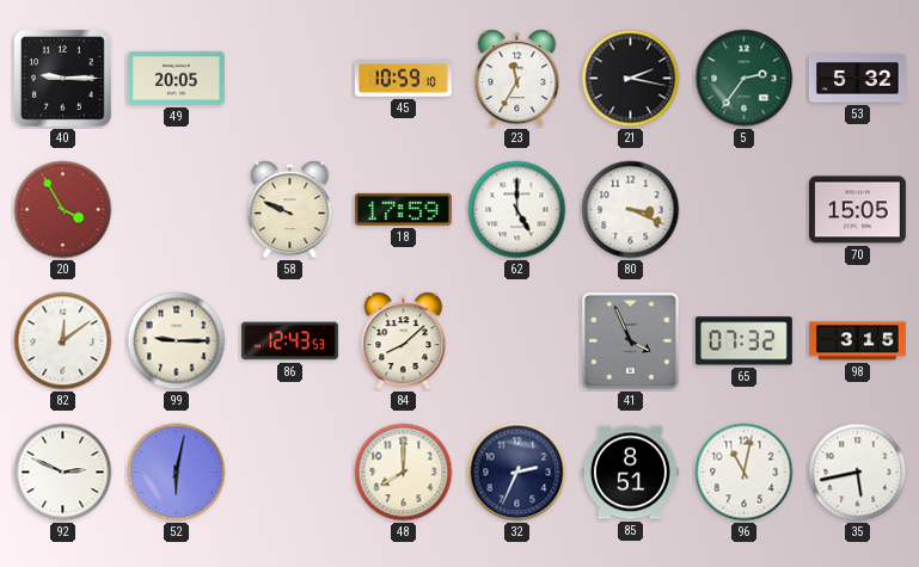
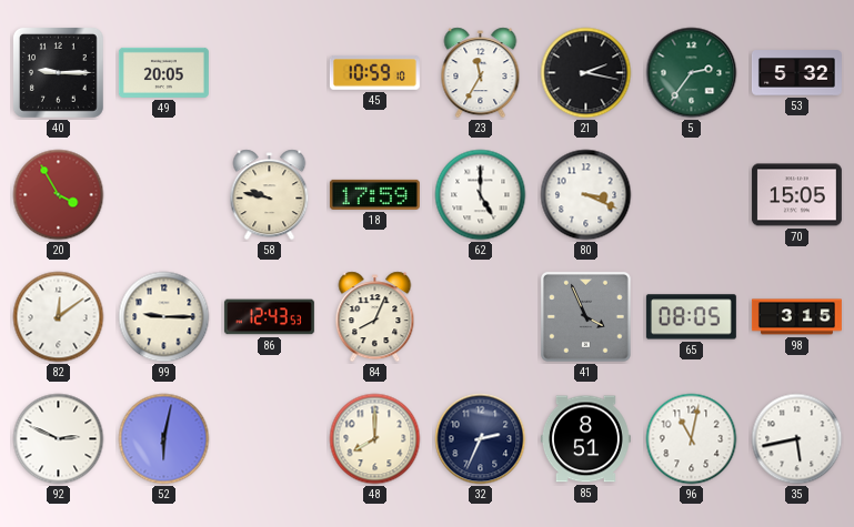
58: 9:49 -> 9:47 (270, 195)
84: 8:08 -> 8:04 (375, 317)
65: 07:32 -> 08:05 (691, 317)
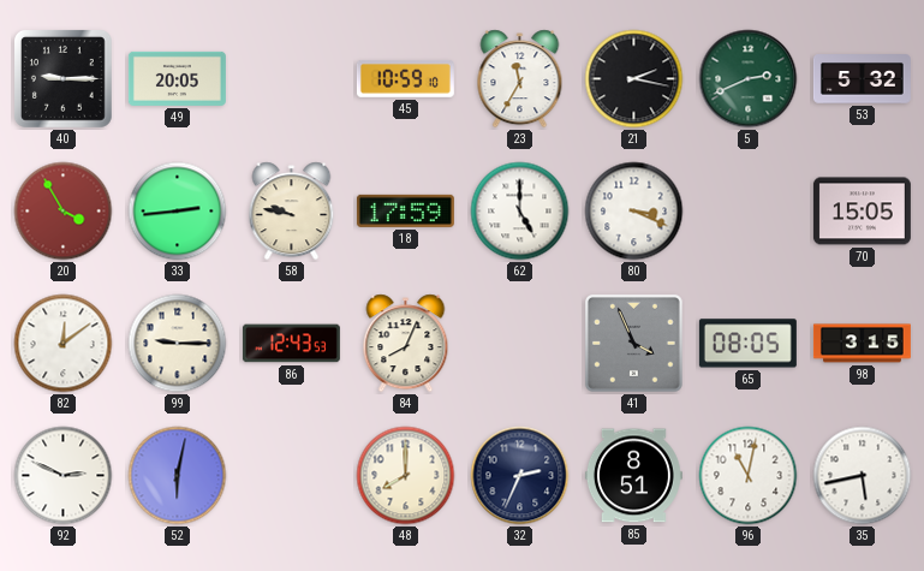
5: 2:36 -> 2:41 (749, 79)
33: none -> 2:44 (178, 212)
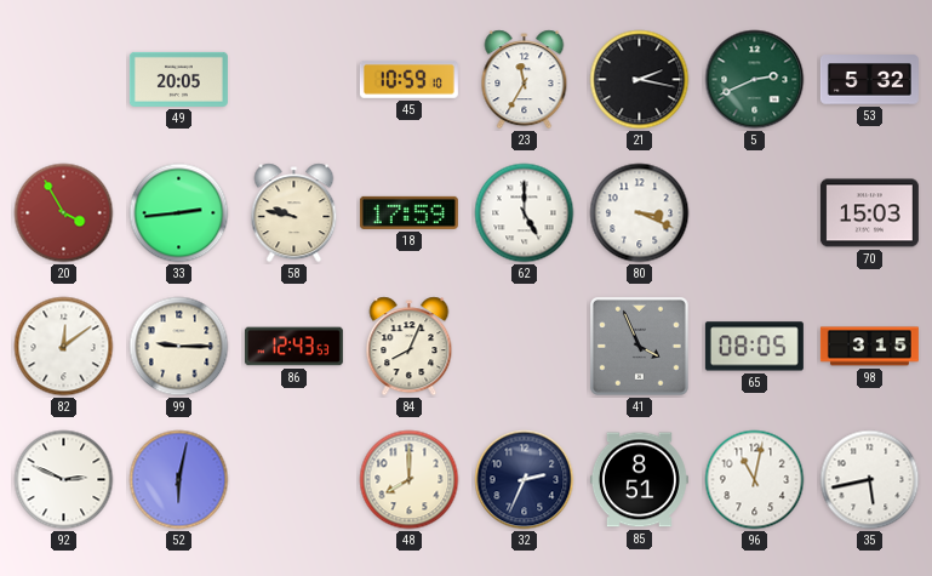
40: 9:15 -> none (62, 78)
70: 15:05 -> 15:03 (869, 213)
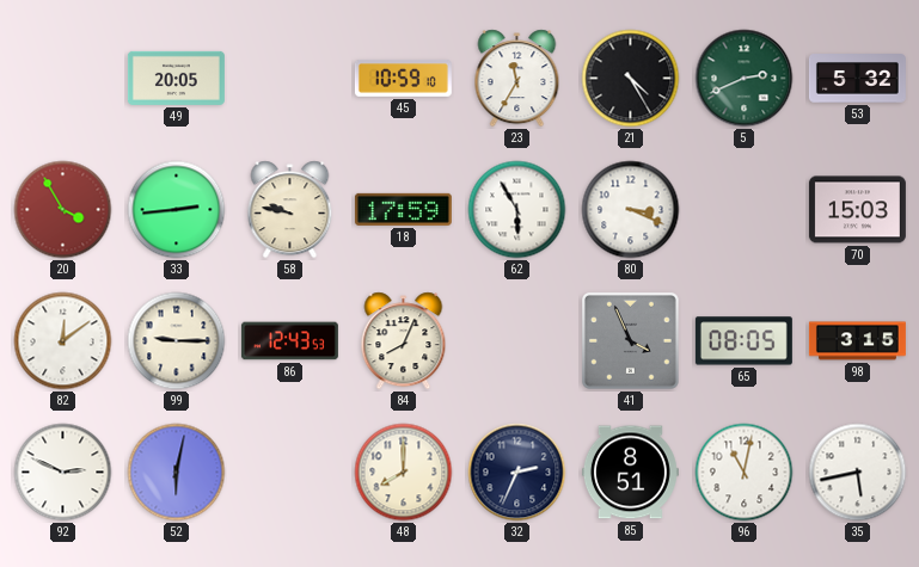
21: 2:17 -> 4:25 (631, 79)
62: 5:00 -> 5:55 (517, 210)
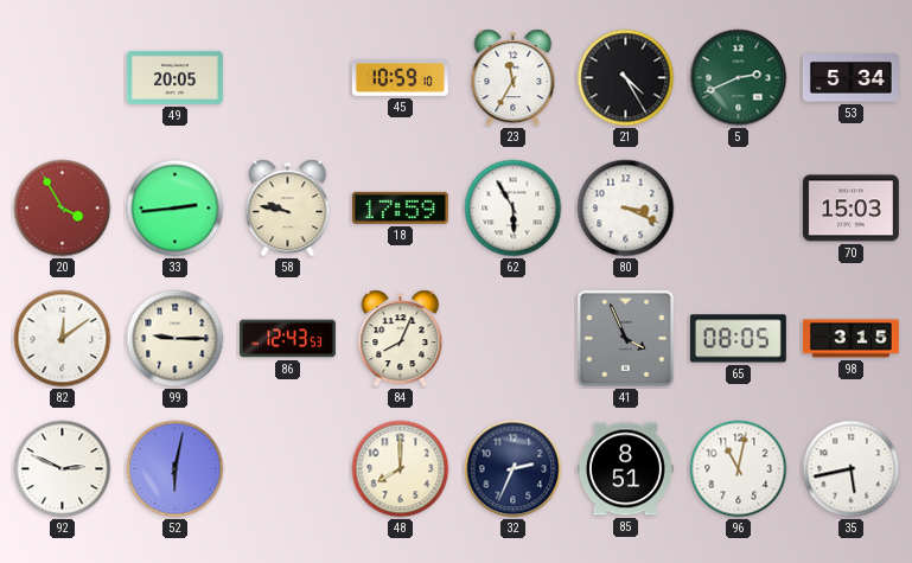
53: 5:32 -> 5:34 (850, 78)
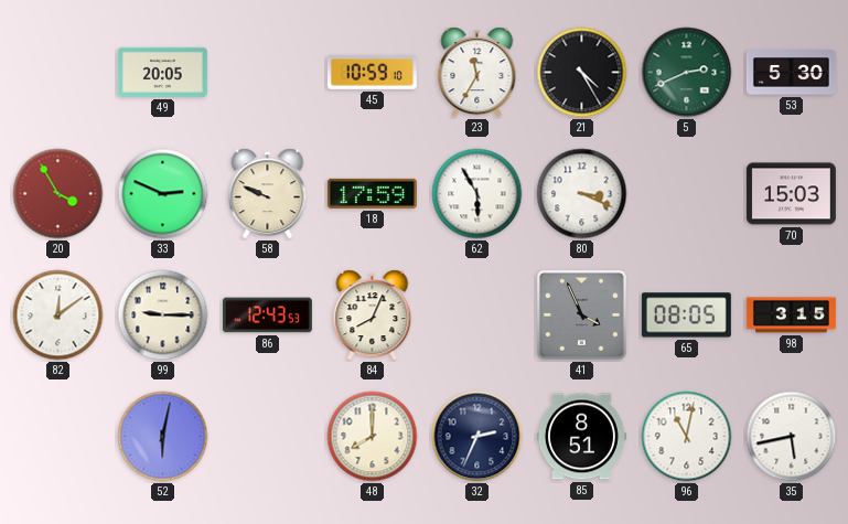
53: 5:34 -> 5:30 (791, 73)
33: 2:44 -> 2:49 (163, 194)
58: 9:47 -> 9:49 (268, 194)
92: 2:49 -> none (63, 469)
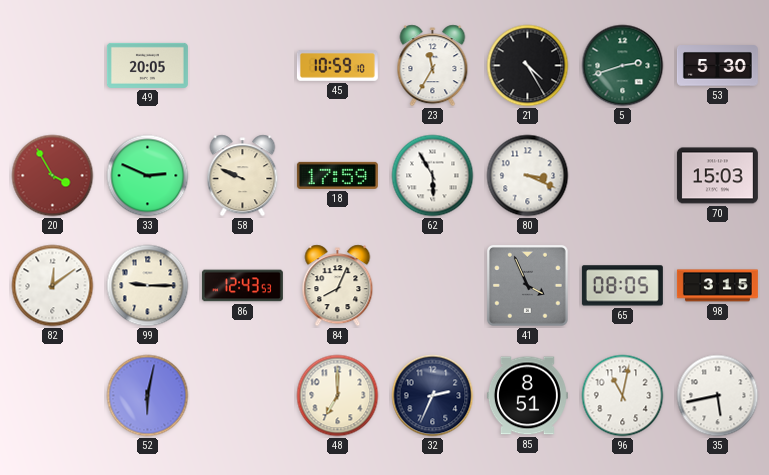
5: 2:41 -> 2:42 (623, 66)
48: 8:00 -> 7:00 (338, 396)
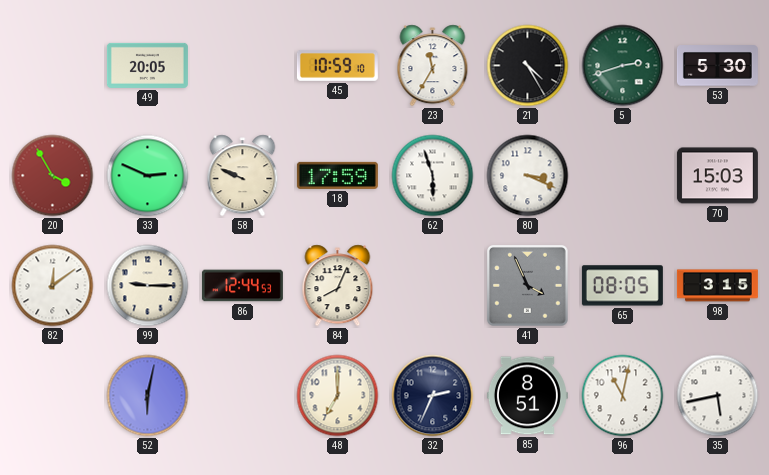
62: 5:55 -> 5:57 (433, 176)
86: 12:43 -> 12:44 (242, 286)
